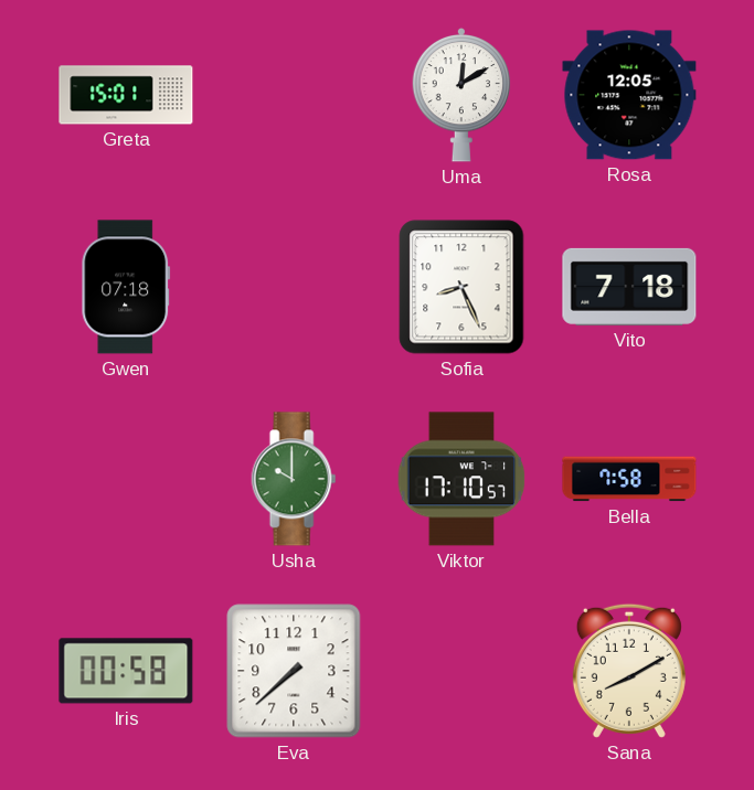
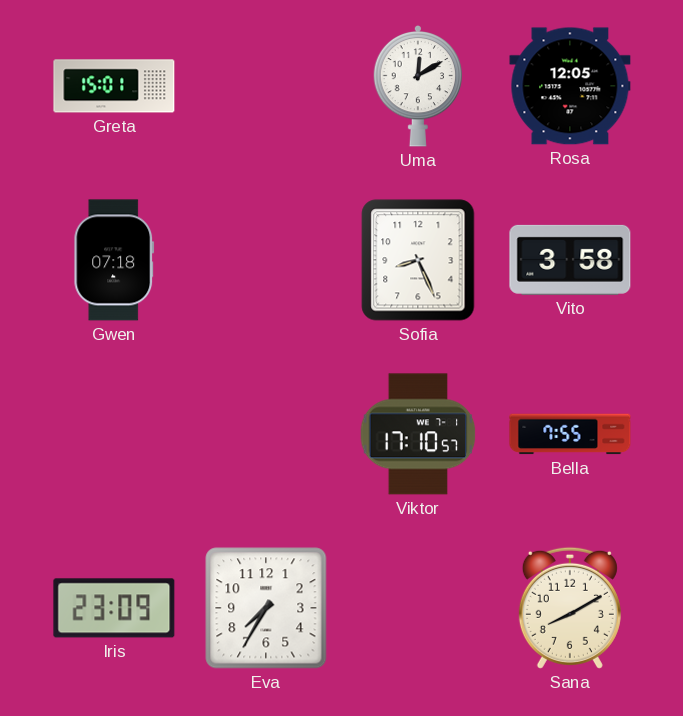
Vito: 7:18 -> 3:58 (570, 260)
Usha: 10:00 -> none (294, 479)
Bella: 7:58 -> 7:55 (570, 434)
Iris: 00:58 -> 23:09 (114, 608)
Eva: 7:38 -> 7:35 (266, 608)
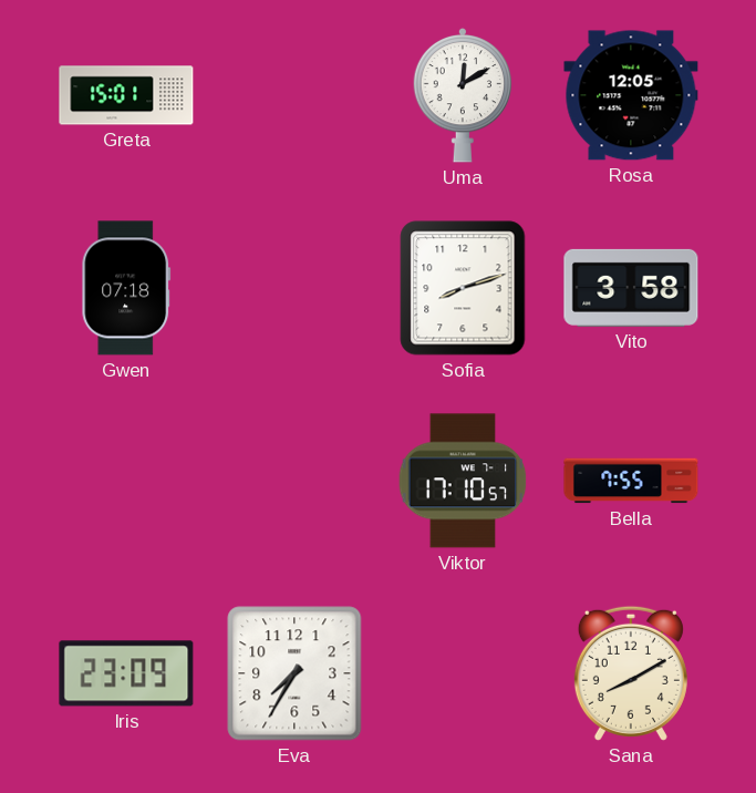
Sofia: 8:26 -> 8:12 (463, 288)
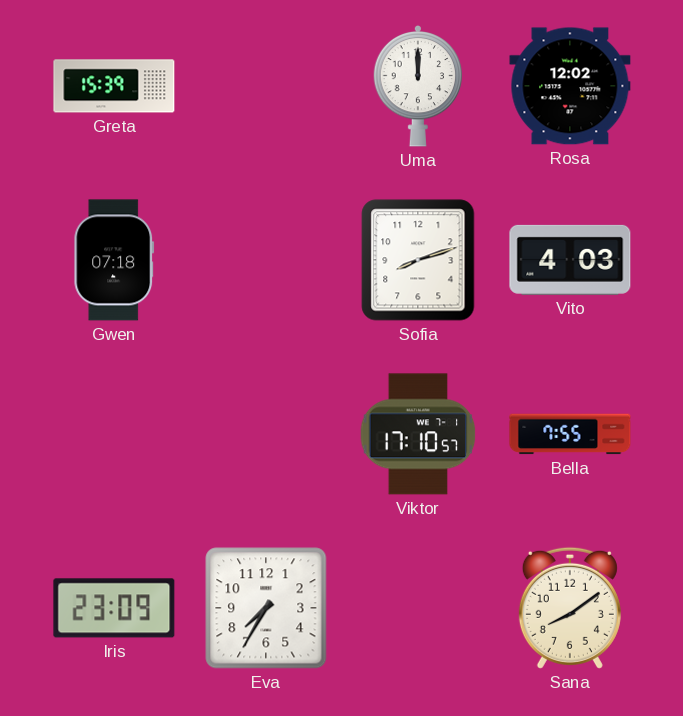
Greta: 15:01 -> 15:39 (114, 86)
Uma: 12:10 -> 12:00 (418, 86)
Rosa: 12:05 -> 12:02 (570, 86)
Vito: 3:58 -> 4:03 (570, 260)
Sana: 8:10 -> 8:09 (570, 608)
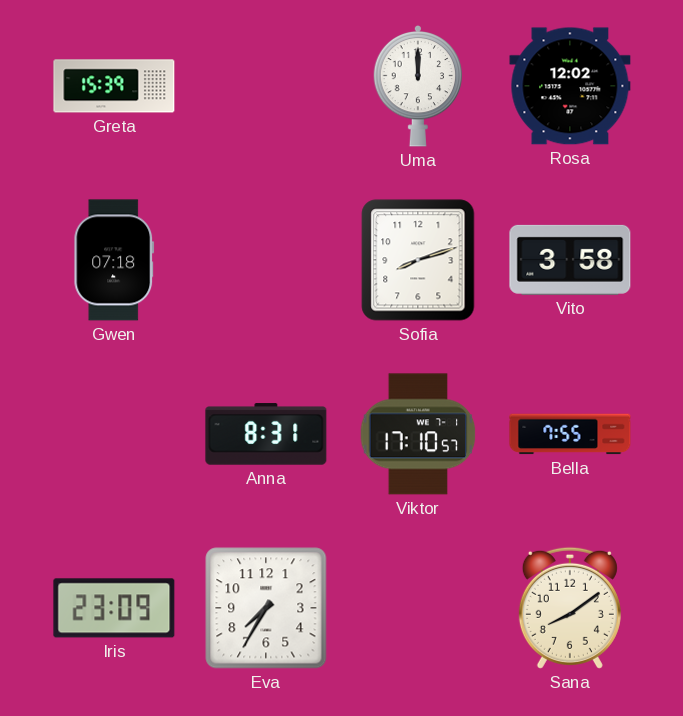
Vito: 4:03 -> 3:58 (570, 260)
Anna: none -> 8:31 (266, 434)
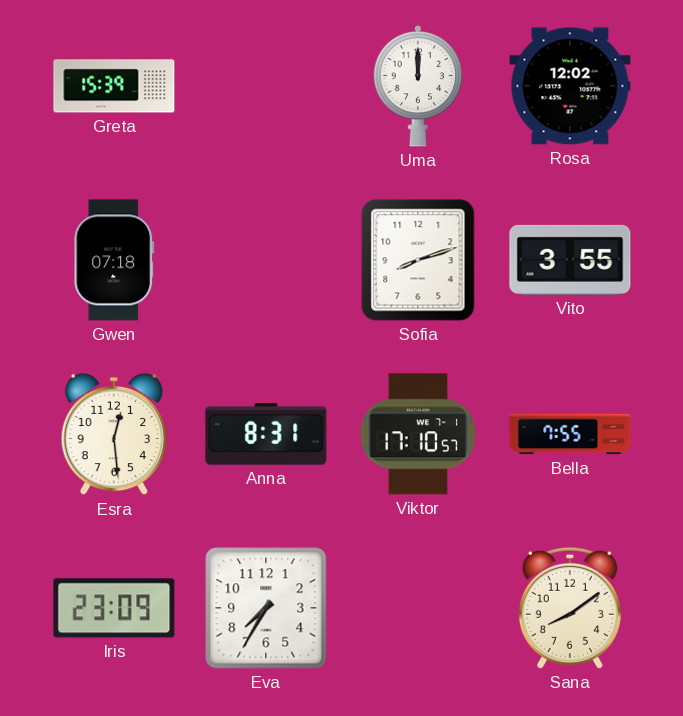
Vito: 3:58 -> 3:55 (570, 260)
Esra: none -> 12:29 (113, 434)
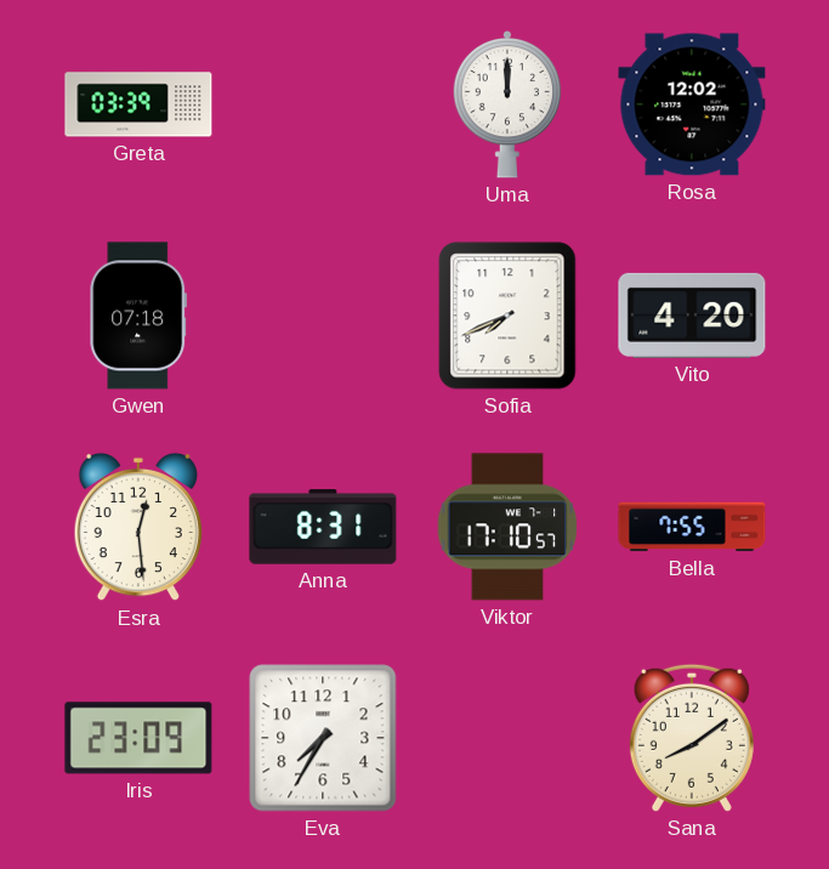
Greta: 15:39 -> 03:39 (138, 104)
Sofia: 8:12 -> 7:41 (507, 316)
Vito: 3:55 -> 4:20 (692, 316)
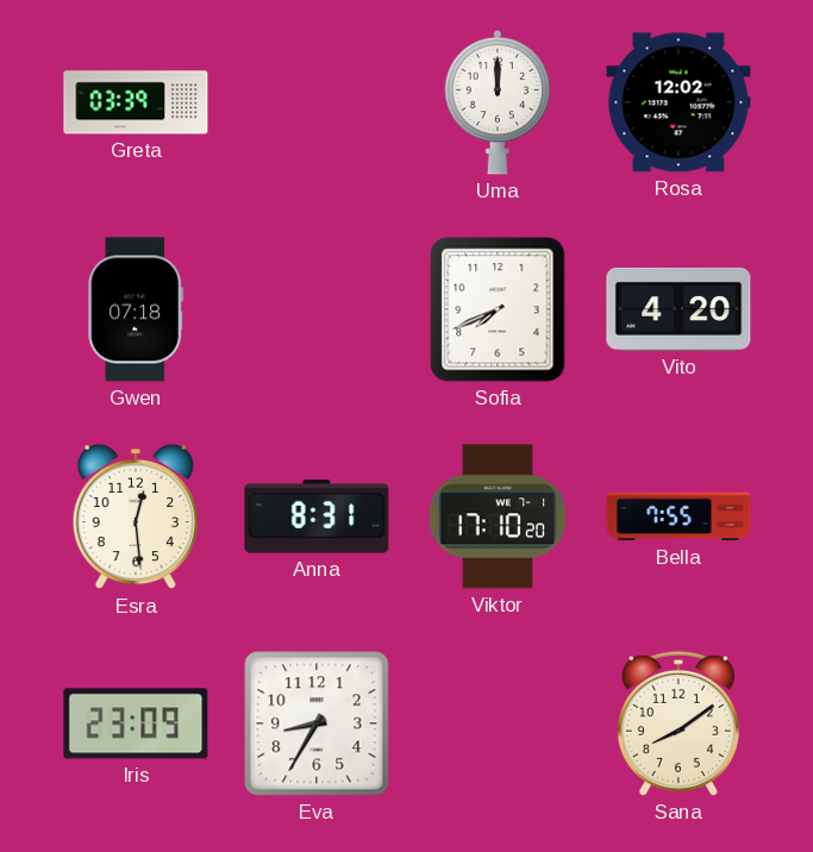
Viktor: 17:10:57 -> 17:10:20 (498, 516)
Eva: 7:35 -> 8:35 (317, 723)
